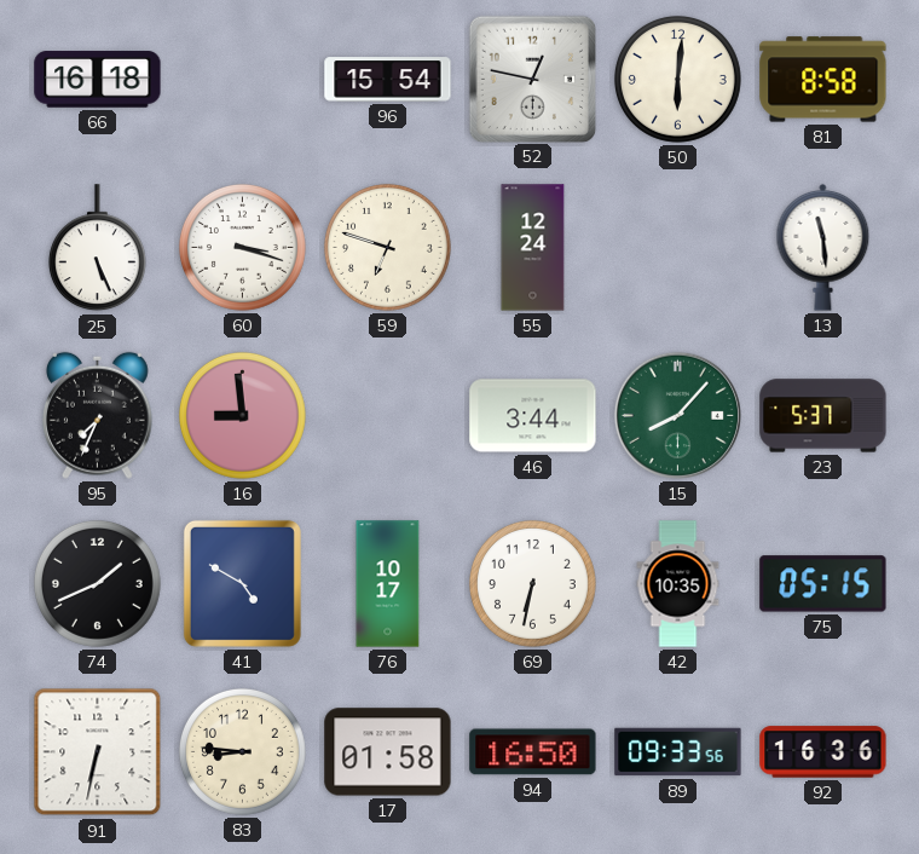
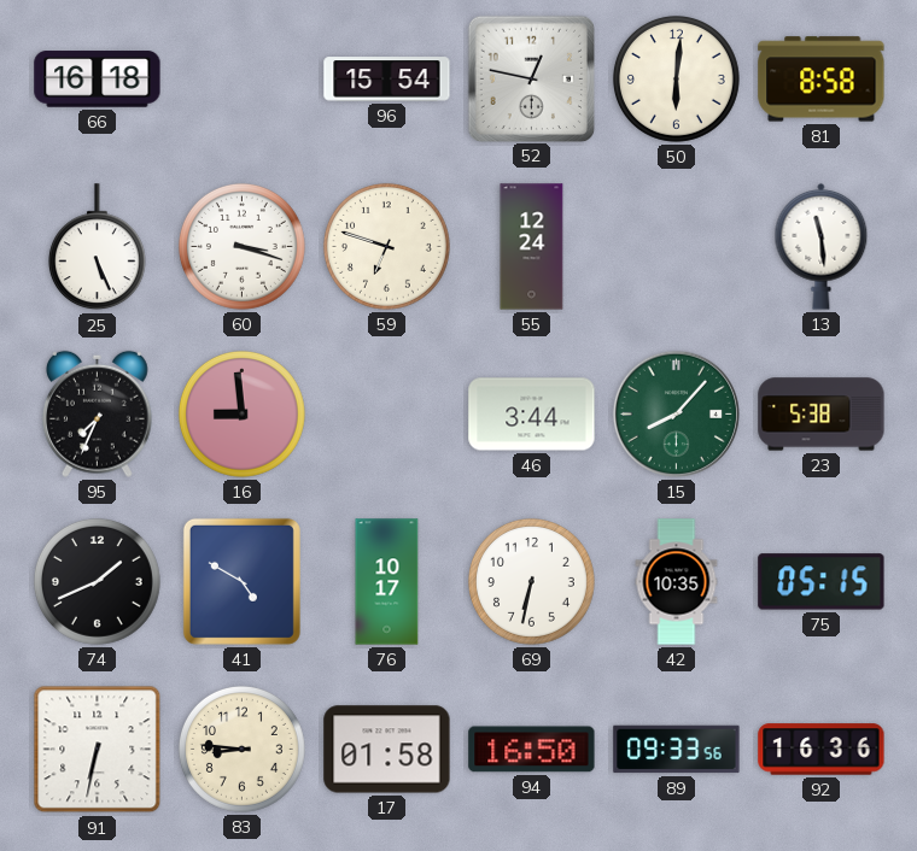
23: 5:37 -> 5:38 (822, 415)
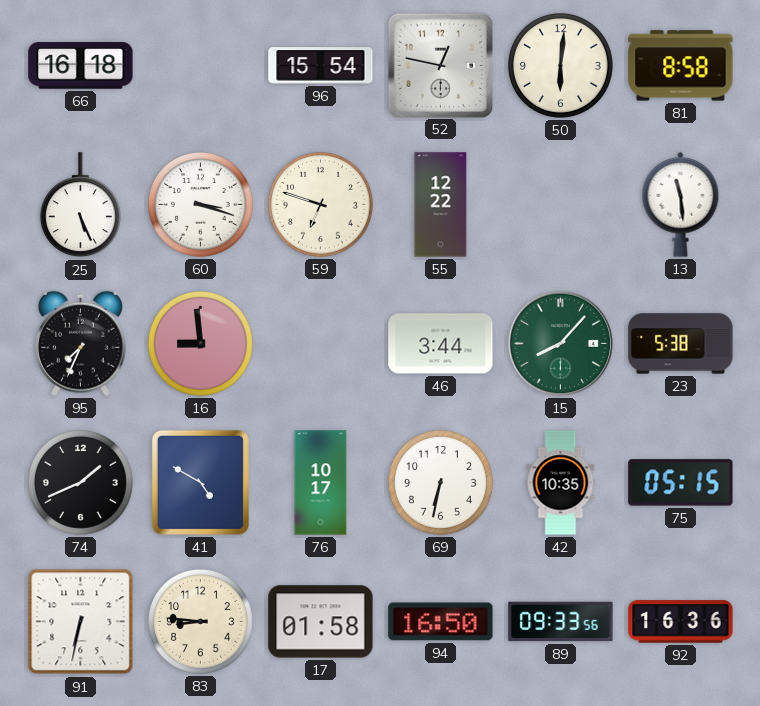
55: 12:24 -> 12:22 (441, 205)
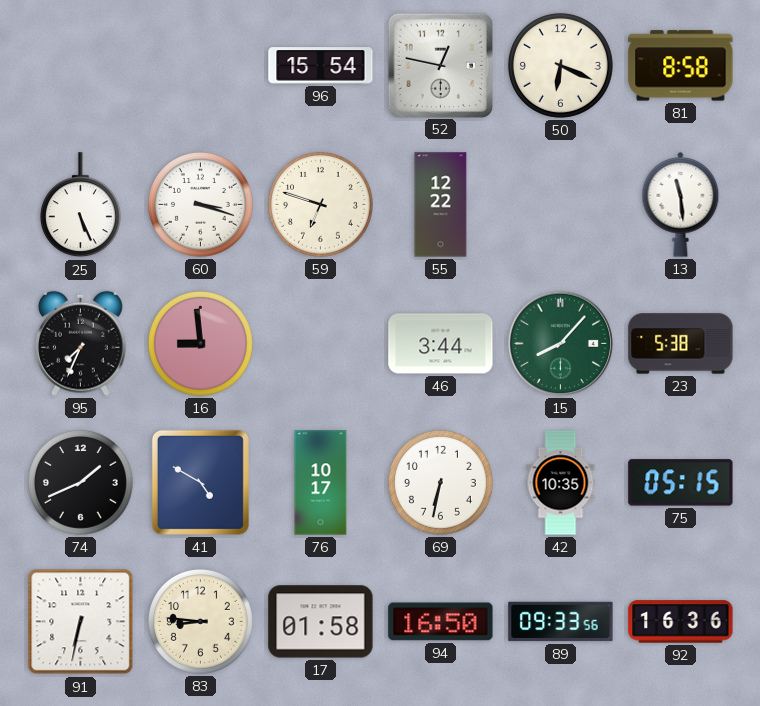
66: 16:18 -> none (81, 66)
50: 6:01 -> 6:19 (560, 65)
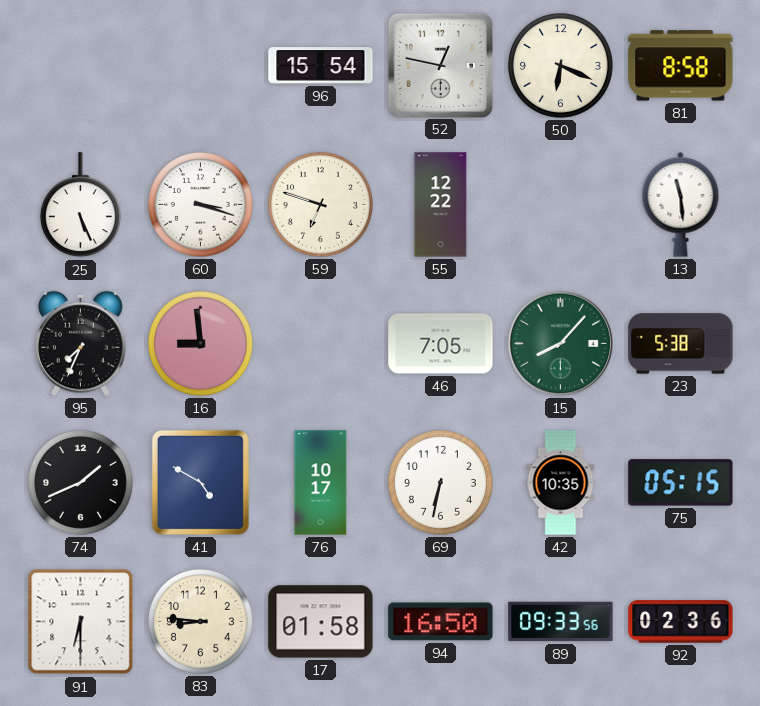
46: 3:44 -> 7:05 (441, 344)
91: 6:32 -> 6:30 (81, 622)
92: 16:36 -> 02:36 (681, 622)
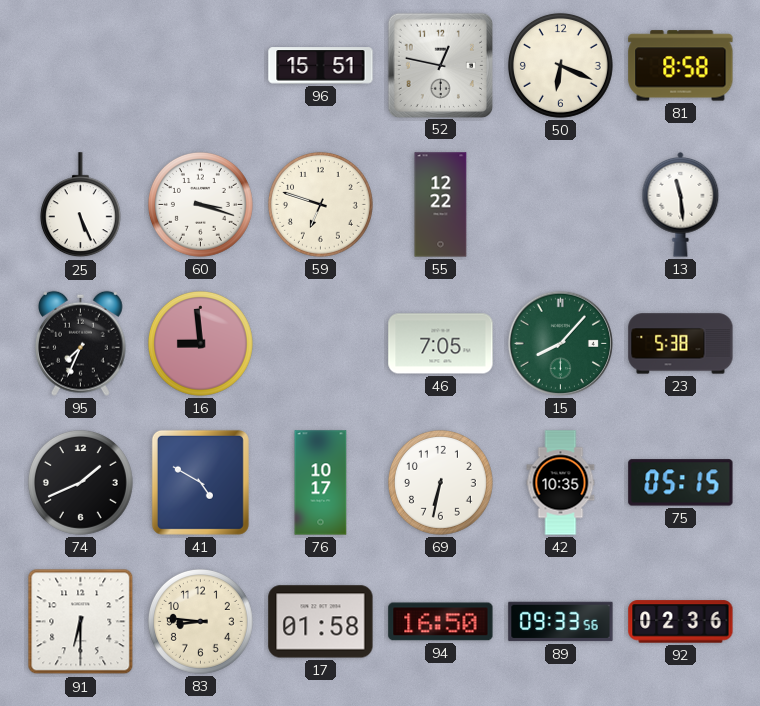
96: 15:54 -> 15:51 (321, 66)
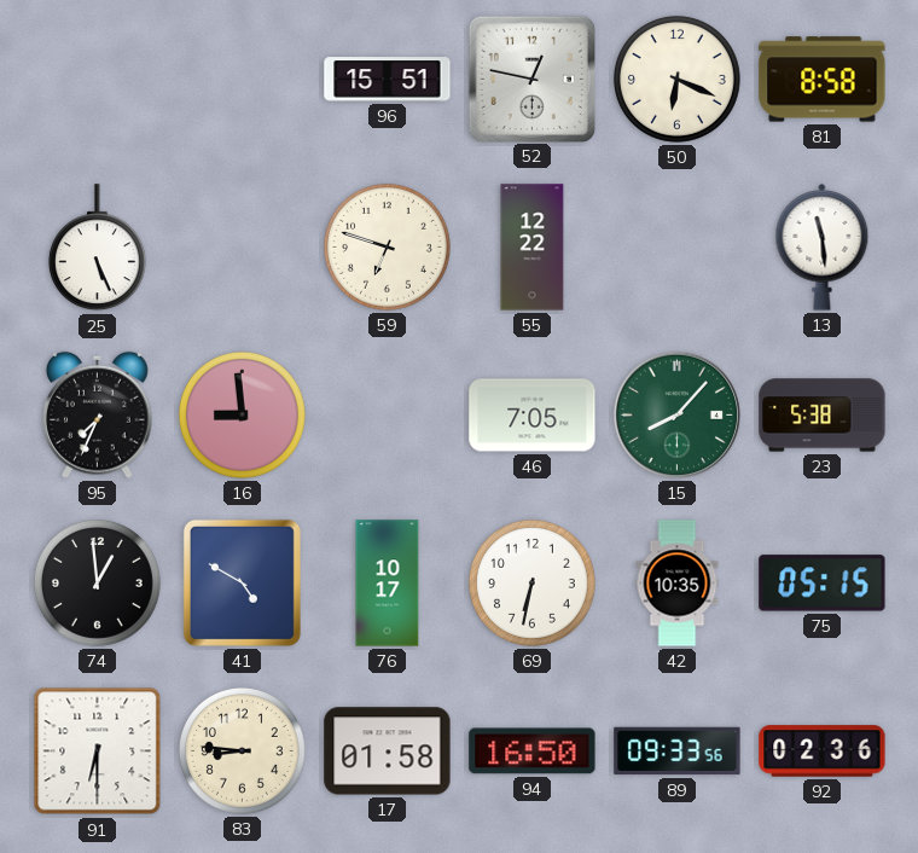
60: 3:18 -> none (200, 204)
74: 1:41 -> 12:59 (97, 582)
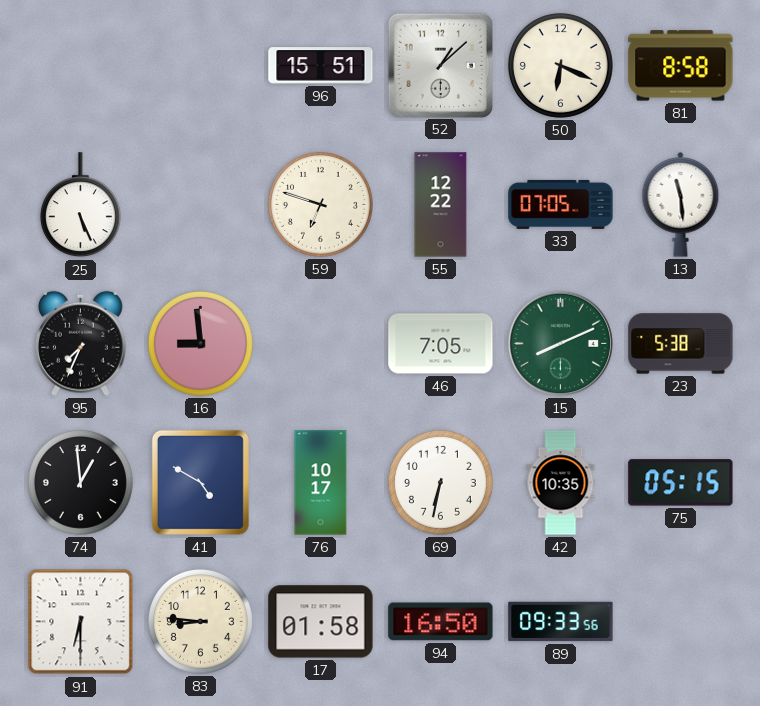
52: 12:47 -> 1:08 (440, 65)
33: none -> 07:05 (561, 204)
15: 8:07 -> 8:11 (560, 343)
92: 02:36 -> none (823, 752)
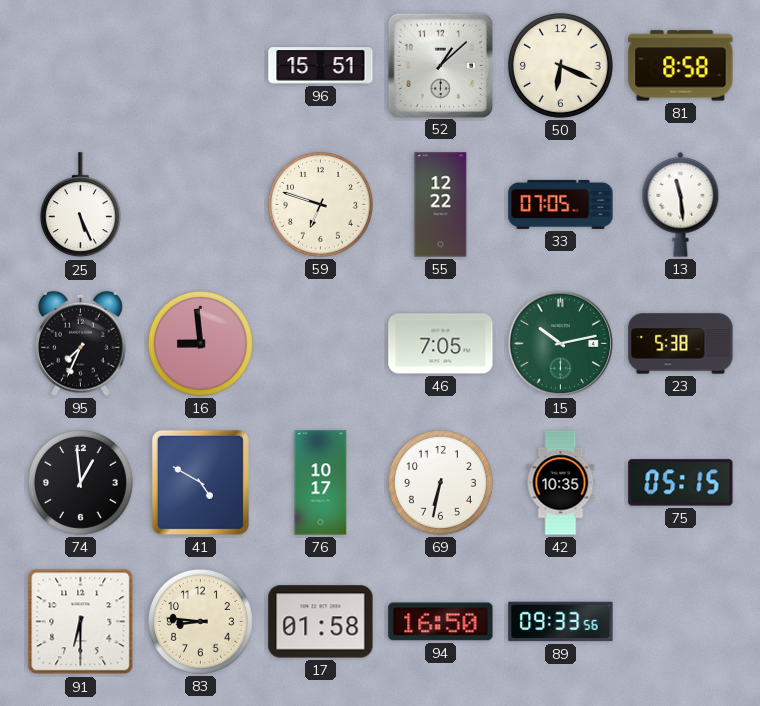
15: 8:11 -> 10:13 (560, 343)
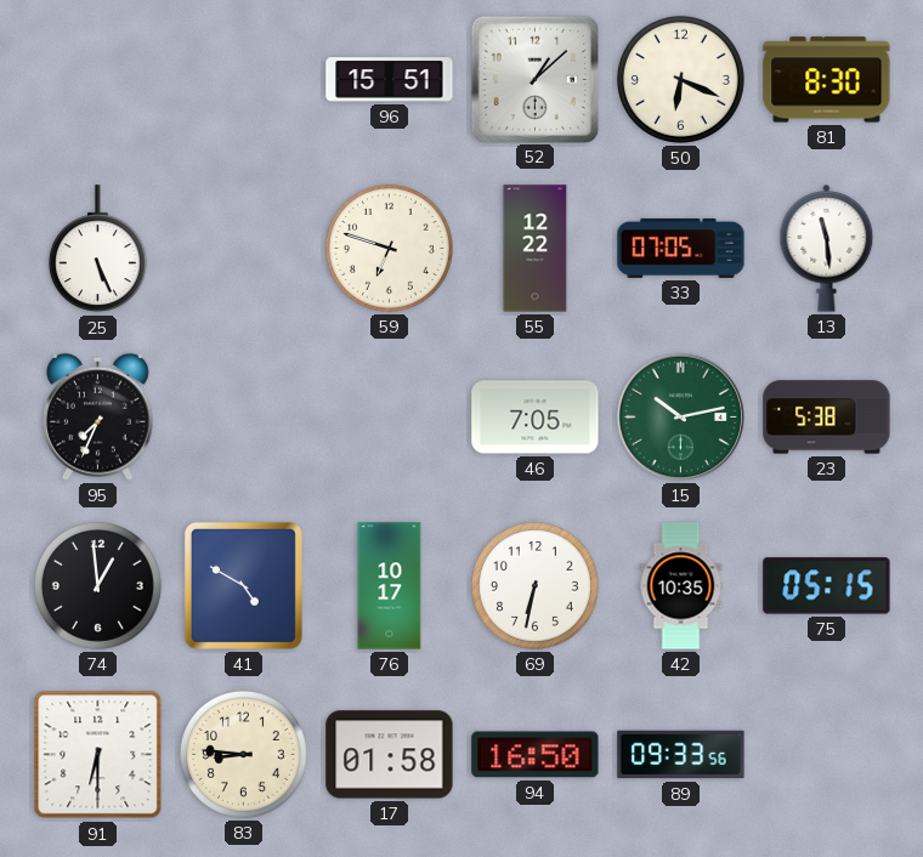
81: 8:58 -> 8:30 (827, 80)
16: 8:59 -> none (200, 343)
